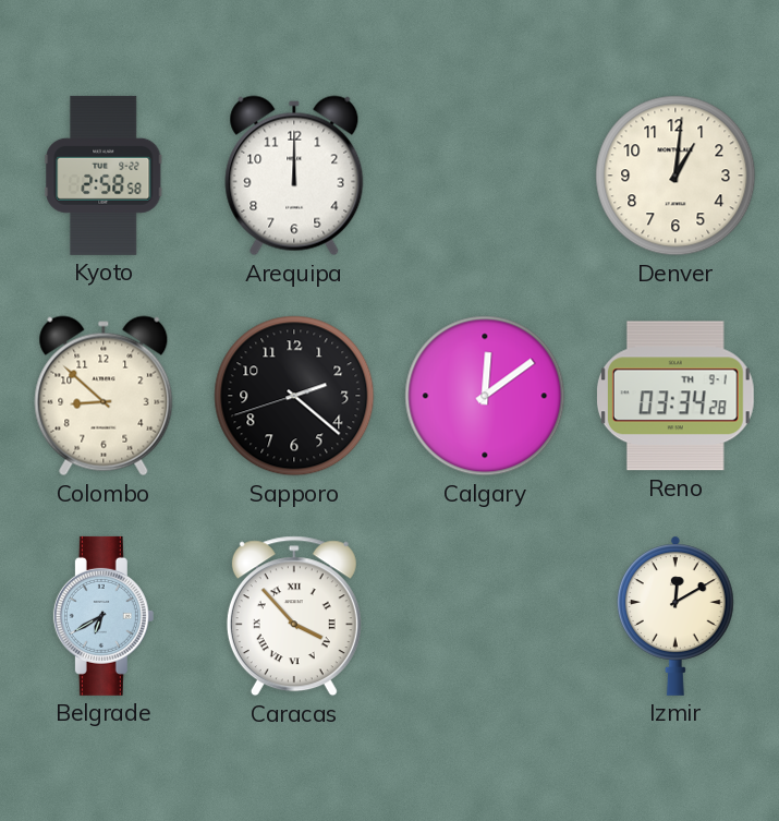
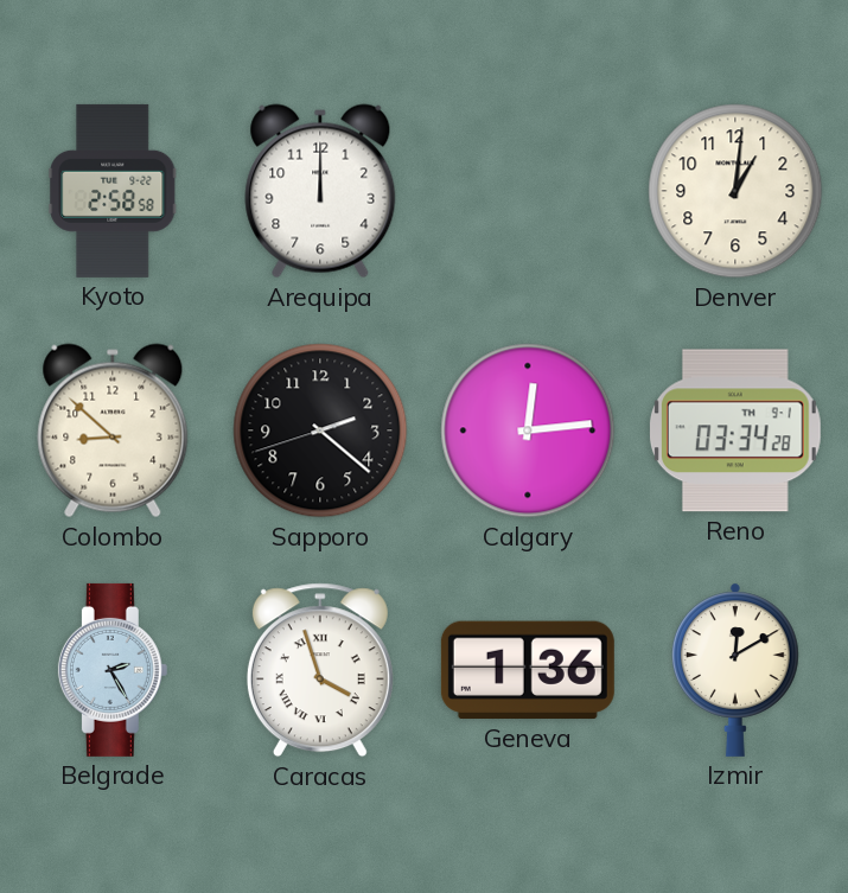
Calgary: 12:09 -> 12:14 (528, 430)
Belgrade: 6:40 -> 2:25 (113, 670)
Caracas: 3:53 -> 3:57 (320, 670)
Geneva: none -> 1:36 (528, 670)
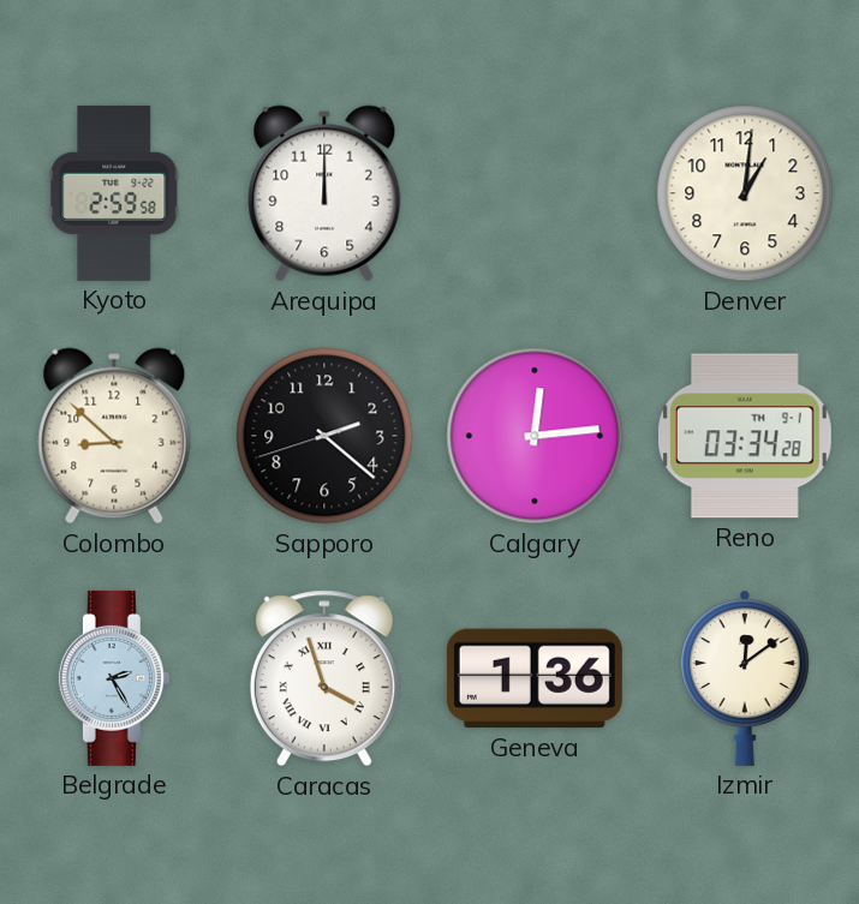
Kyoto: 2:58 -> 2:59 (114, 193)
Izmir: 12:10 -> 12:09 (746, 678)
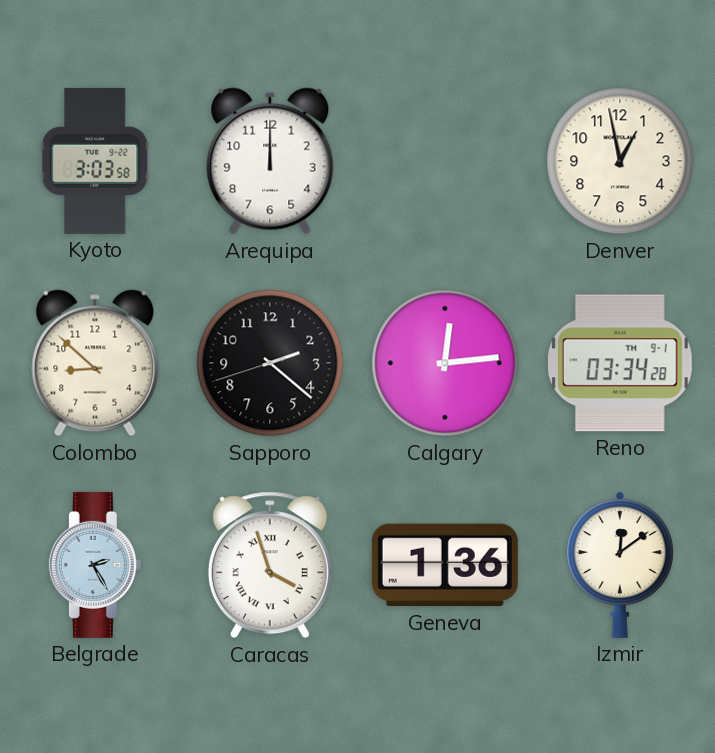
Kyoto: 2:59 -> 3:03 (95, 161)
Denver: 1:01 -> 12:58 (620, 161)
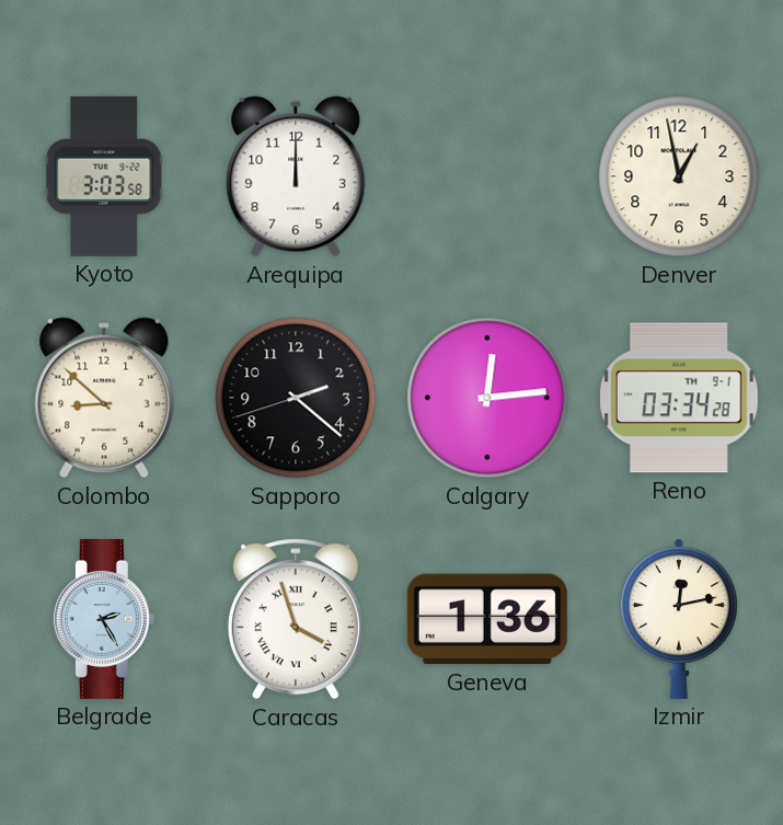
Izmir: 12:09 -> 12:13 (680, 619)
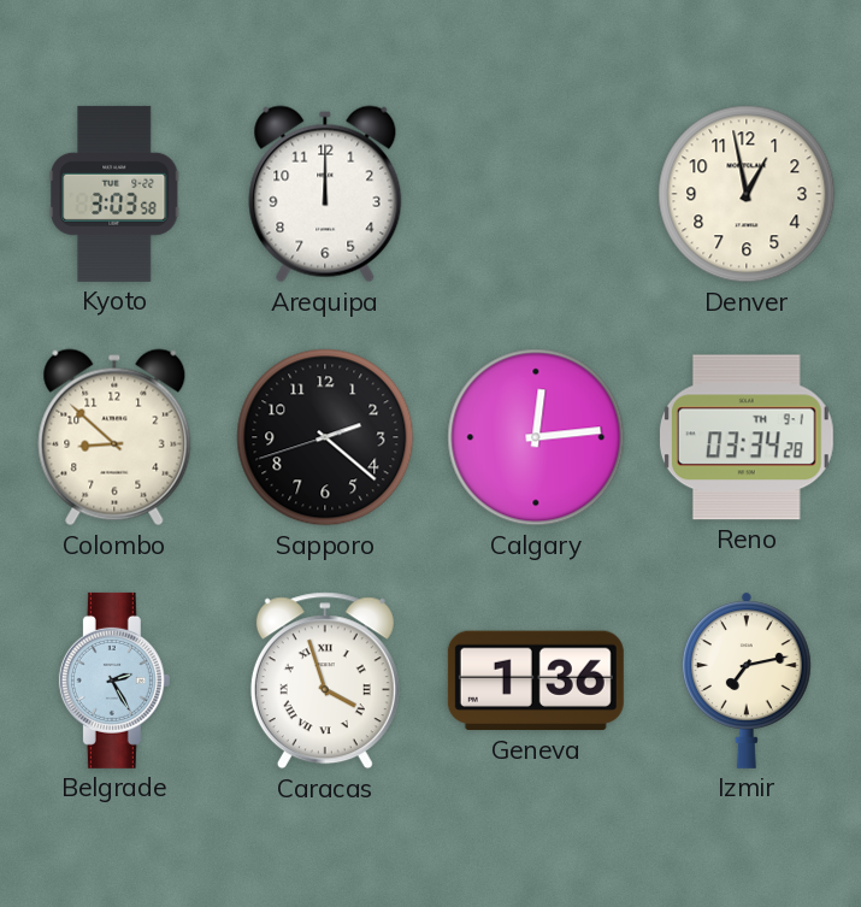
Izmir: 12:13 -> 7:13 (748, 681)
